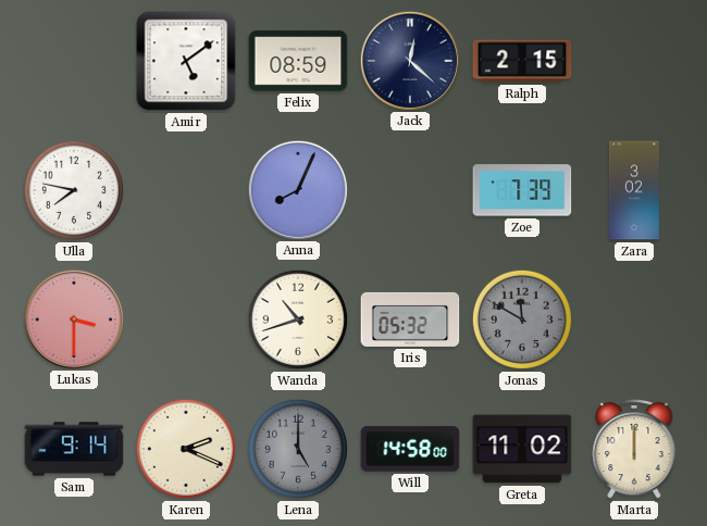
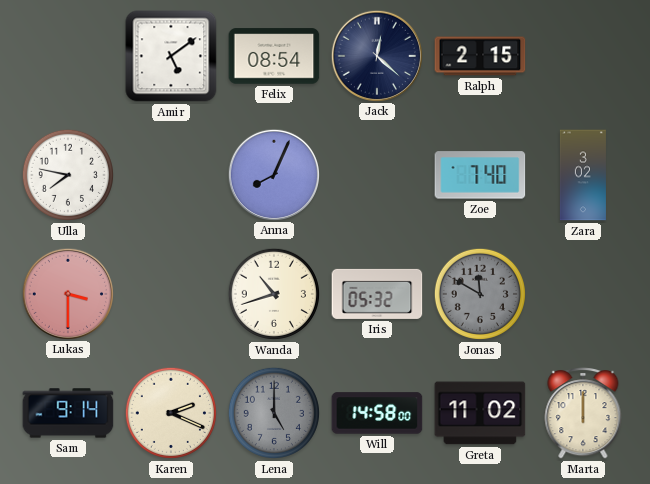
Felix: 08:59 -> 08:54 (274, 56)
Zoe: 7:39 -> 7:40 (480, 175)
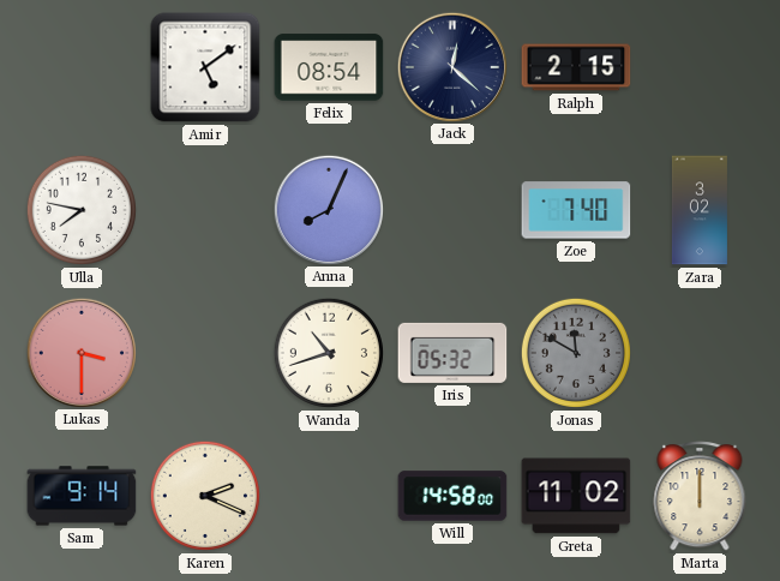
Lena: 5:00 -> none (274, 413)
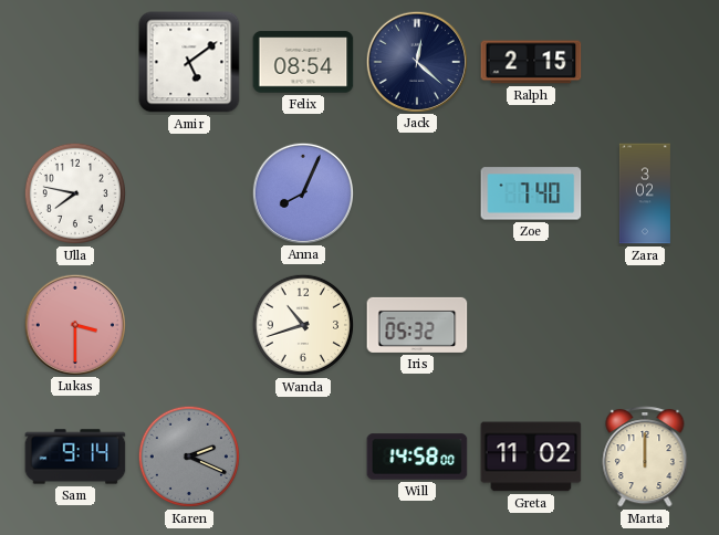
Jonas: 11:50 -> none (576, 353)
Karen dial: cream -> grey (189, 457)
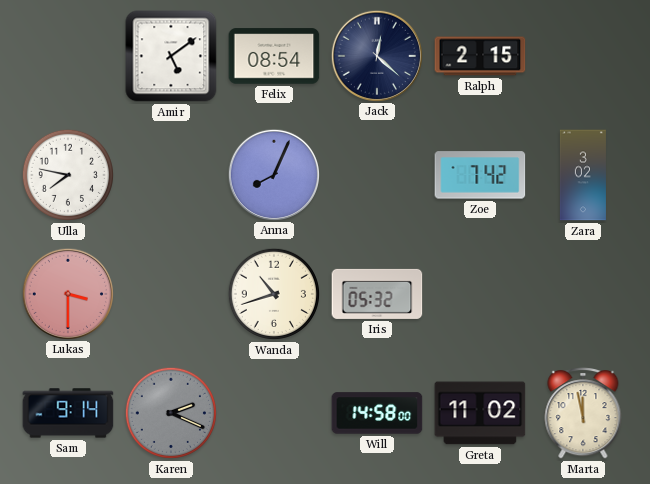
Zoe: 7:40 -> 7:42 (480, 175)
Marta: 12:00 -> 11:58 (583, 413)
